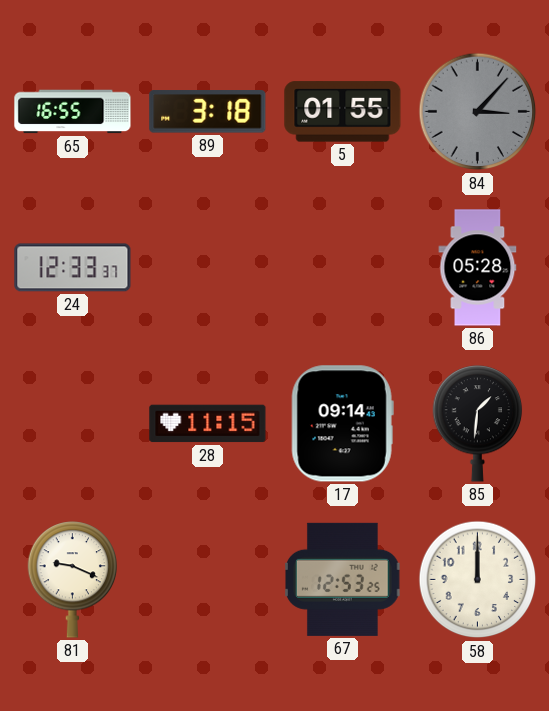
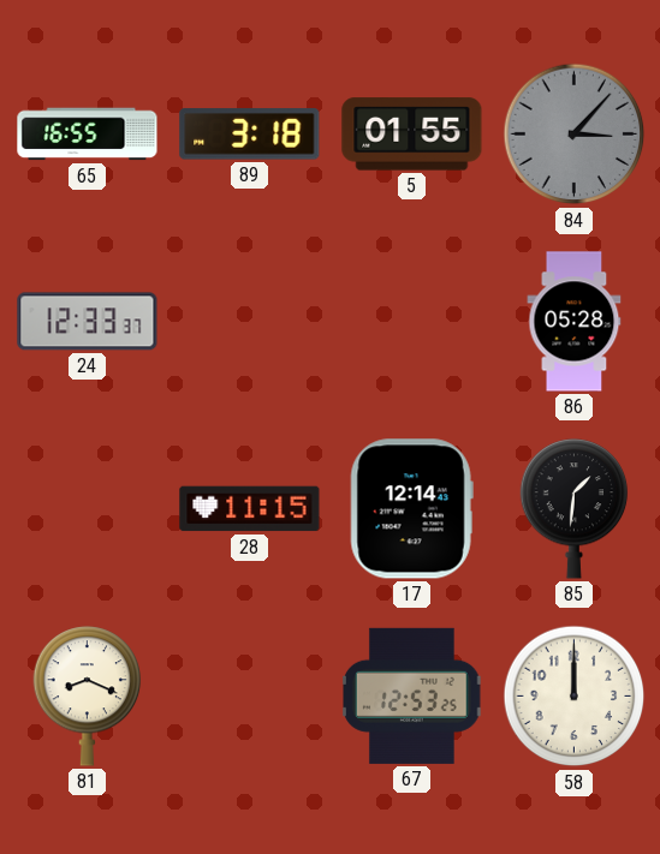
17: 09:14 -> 12:14 (411, 509)
81: 9:19 -> 8:19 (88, 697)
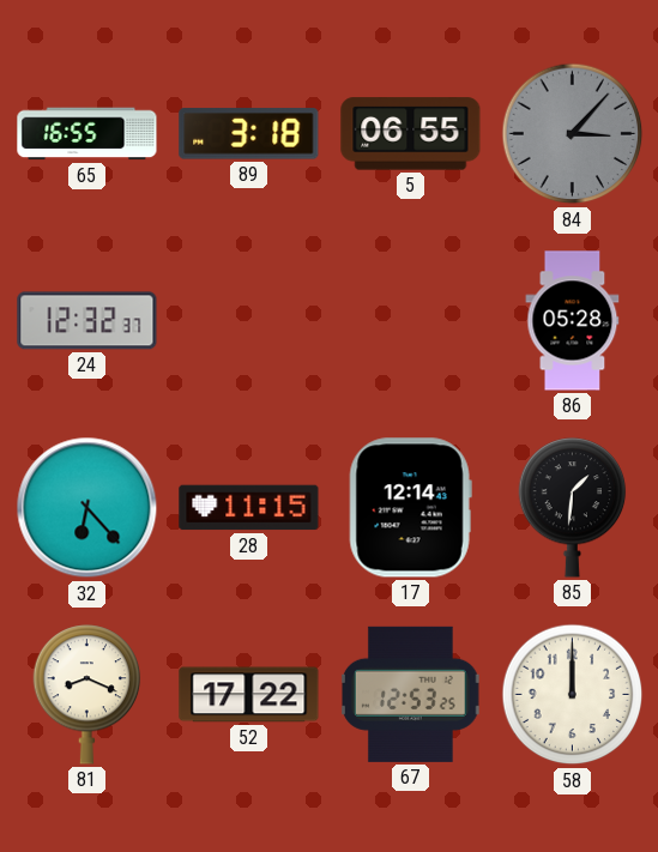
5: 01:55 -> 06:55 (411, 134)
24: 12:33 -> 12:32 (87, 321)
32: none -> 6:23 (87, 508)
52: none -> 17:22 (249, 695)
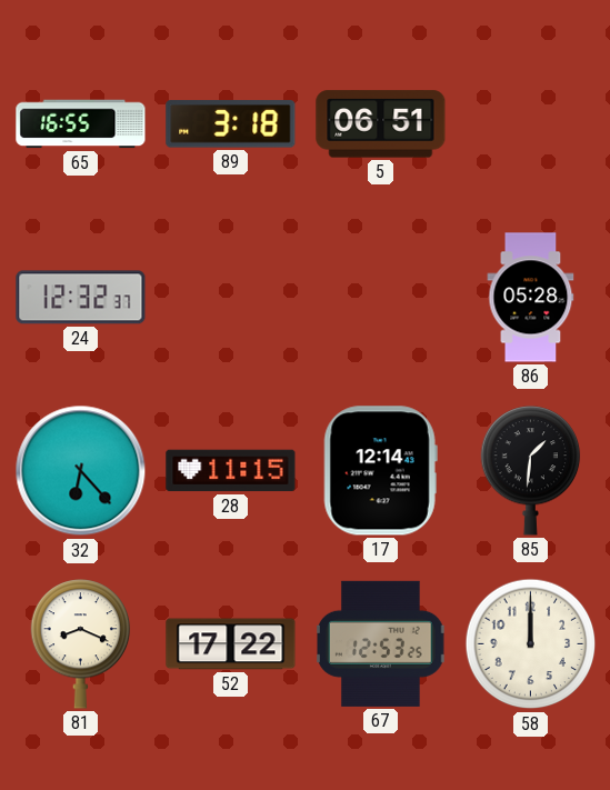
5: 06:55 -> 06:51 (381, 124)
84: 3:07 -> none (573, 134)
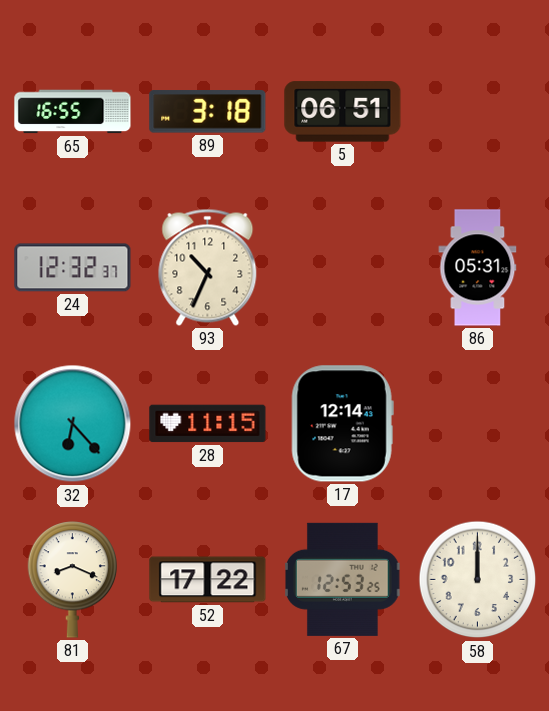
93: none -> 10:34 (208, 267)
86: 05:28 -> 05:31 (478, 268)
85: 1:31 -> none (531, 471)
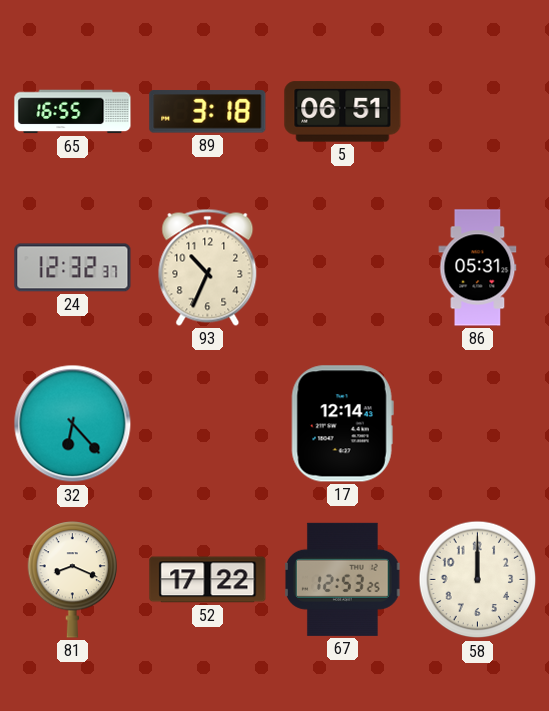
28: 11:15 -> none (208, 424)
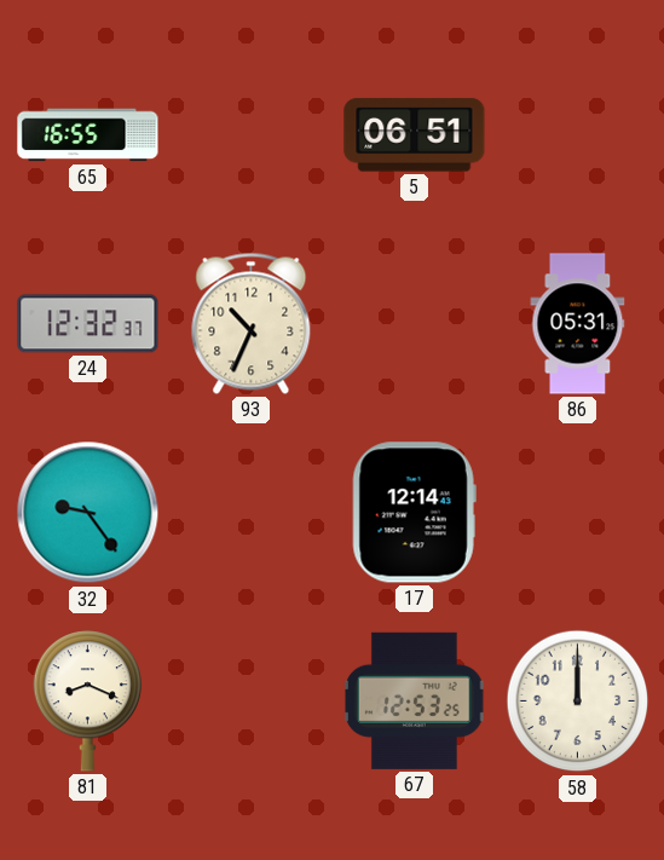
89: 3:18 -> none (208, 112)
32: 6:23 -> 9:24 (88, 513)
52: 17:22 -> none (208, 580)
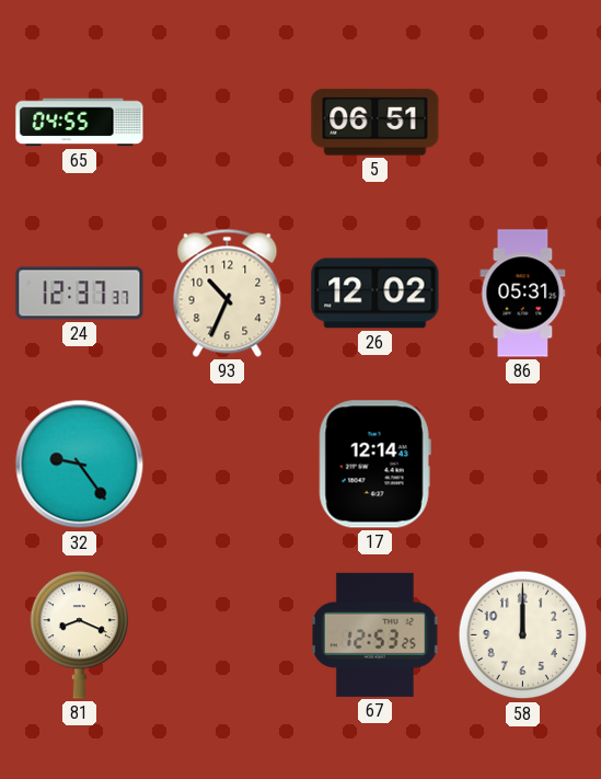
65: 16:55 -> 04:55 (80, 123)
24: 12:32 -> 12:37 (80, 294)
26: none -> 12:02 (375, 294)
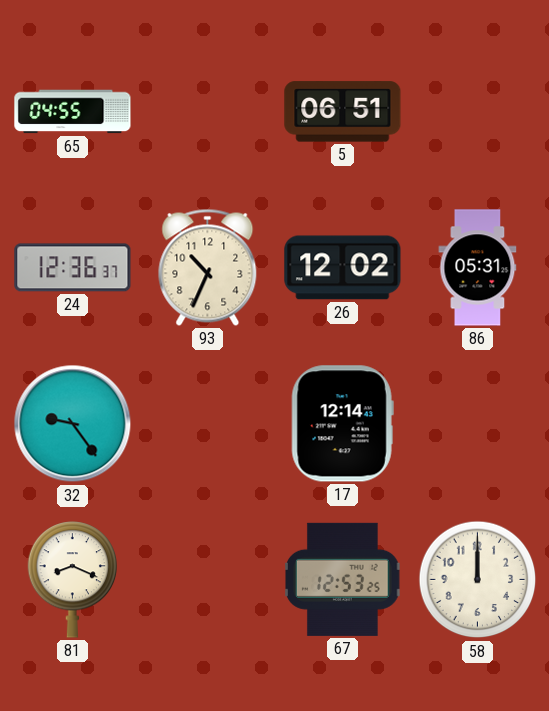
24: 12:37 -> 12:36 (73, 268)
